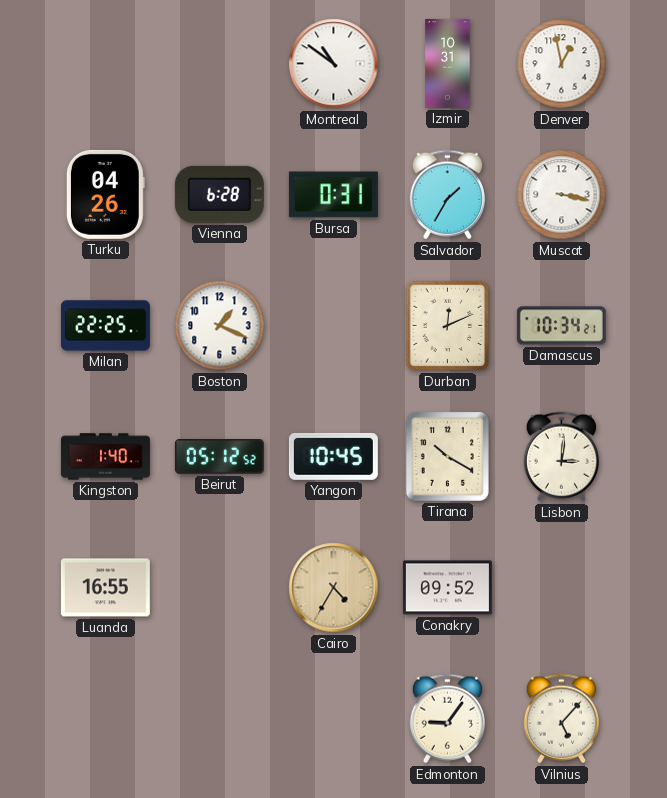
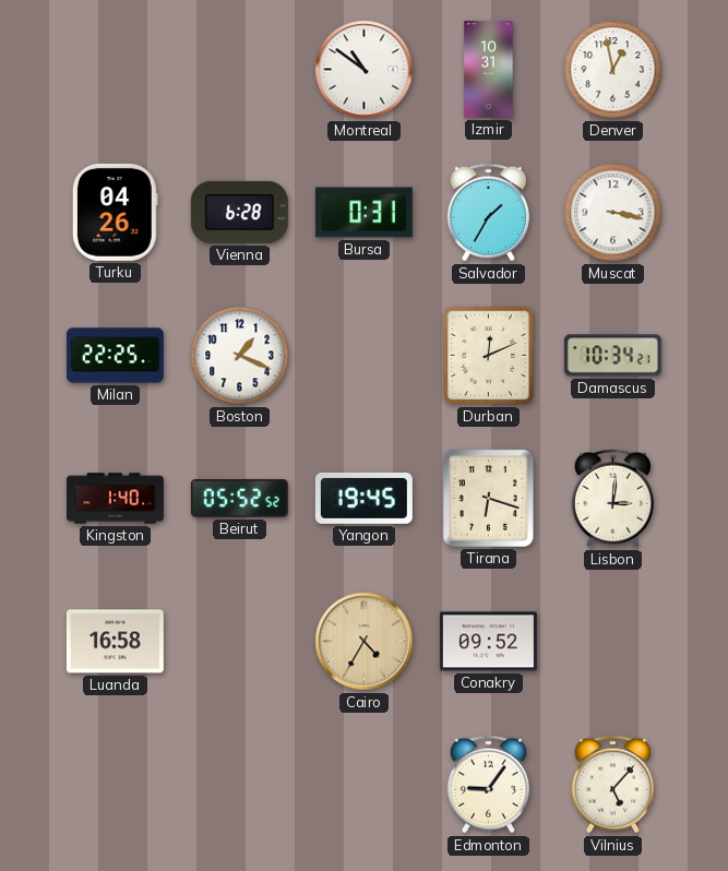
Beirut: 05:12 -> 05:52 (239, 499)
Yangon: 10:45 -> 19:45 (363, 498)
Tirana: 10:20 -> 6:18 (488, 498)
Luanda: 16:55 -> 16:58 (115, 642)
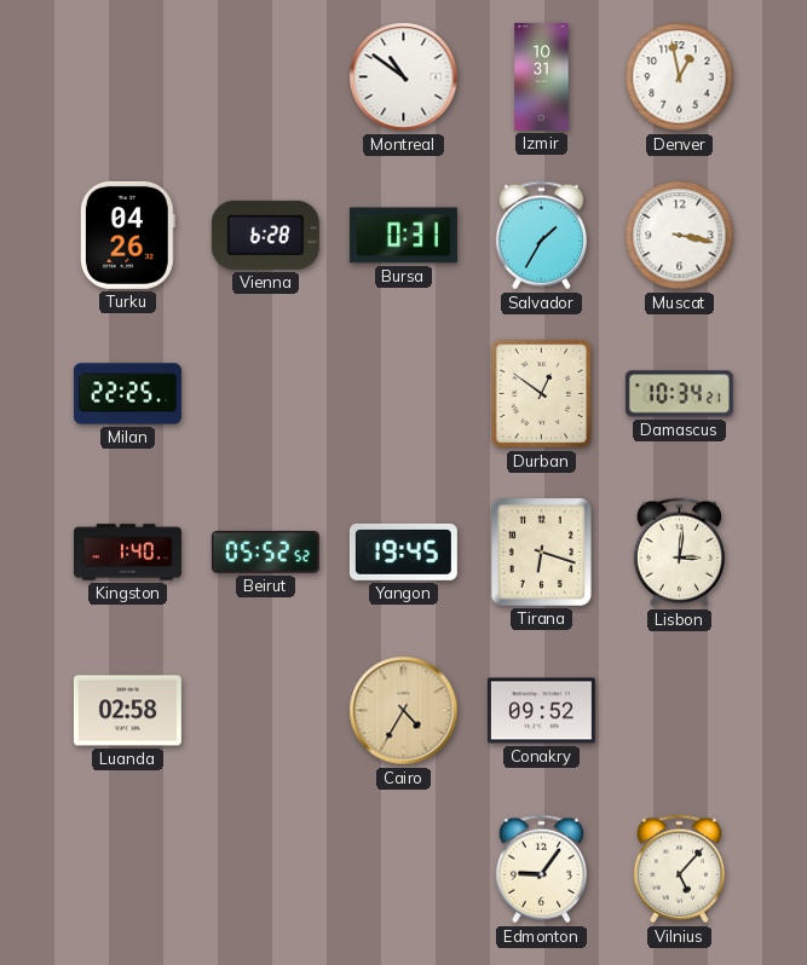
Boston: 1:19 -> none (240, 356)
Durban: 12:11 -> 12:51 (542, 394)
Luanda: 16:58 -> 02:58 (127, 711)
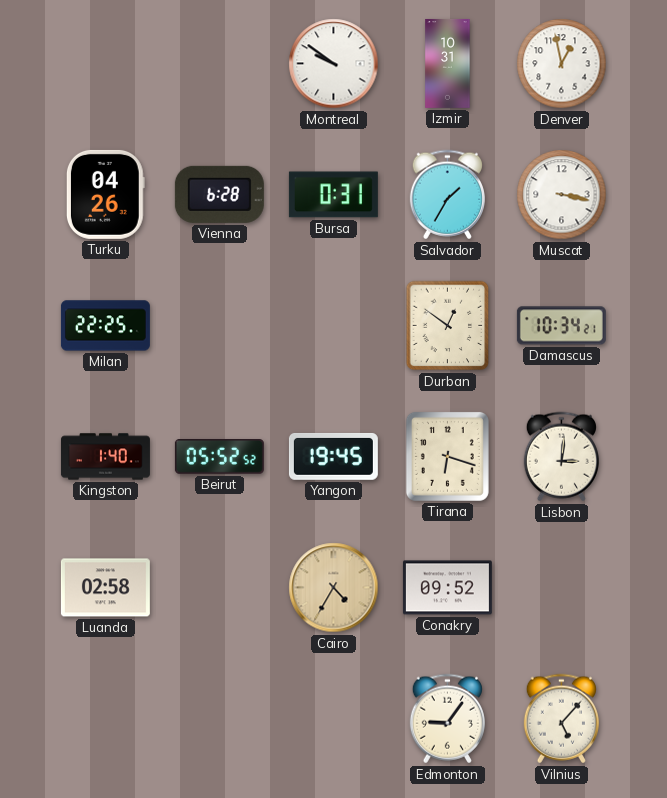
Montreal: 10:51 -> 9:51 (334, 64)
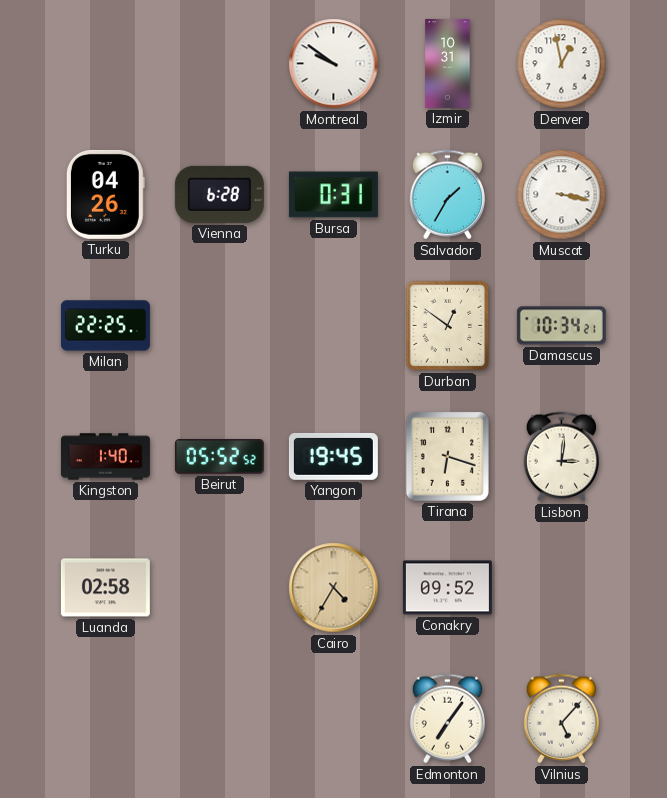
Edmonton: 9:06 -> 7:06 (447, 719)
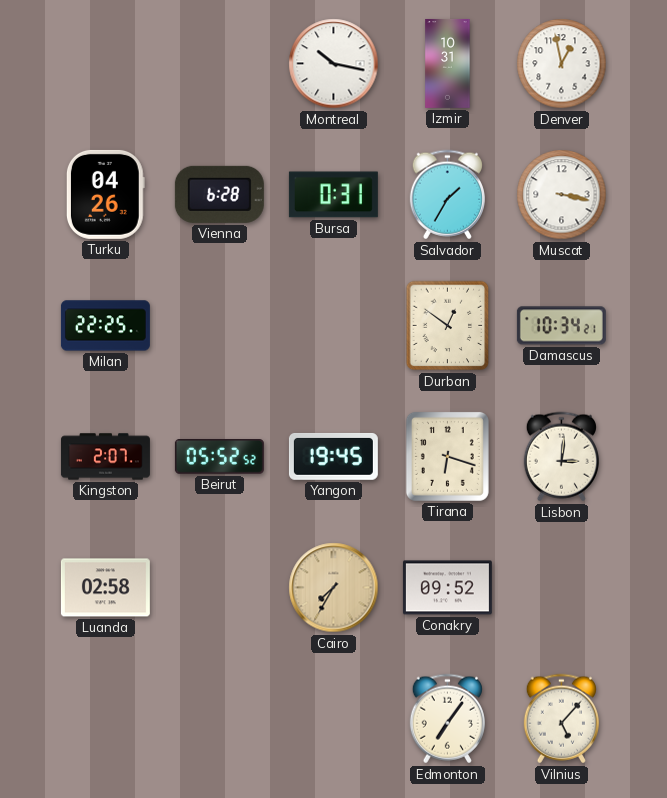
Montreal: 9:51 -> 10:17 (334, 64)
Kingston: 1:40 -> 2:07 (105, 457)
Cairo: 4:35 -> 7:35 (334, 588)
